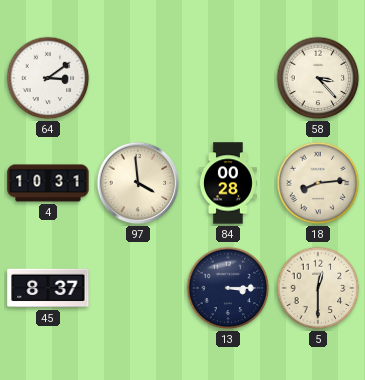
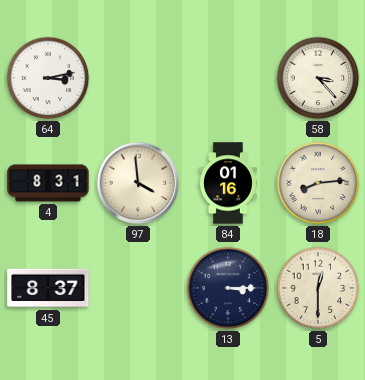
64: 3:09 -> 3:13 (48, 78)
4: 10:31 -> 8:31 (48, 183)
84: 00:28 -> 01:16 (228, 183)
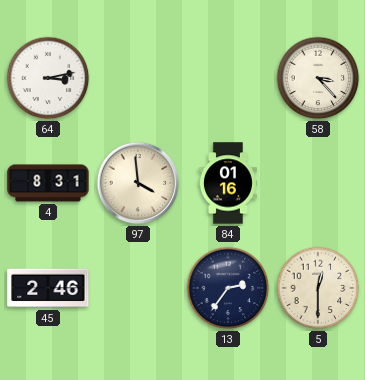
18: 8:14 -> none (318, 183)
45: 8:37 -> 2:46 (48, 288)
13: 3:15 -> 2:36 (228, 288)
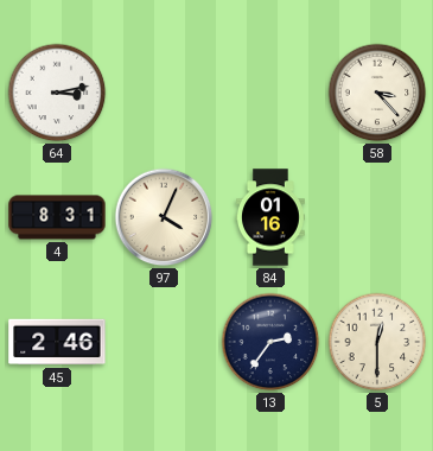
97: 3:59 -> 4:04 (164, 217)
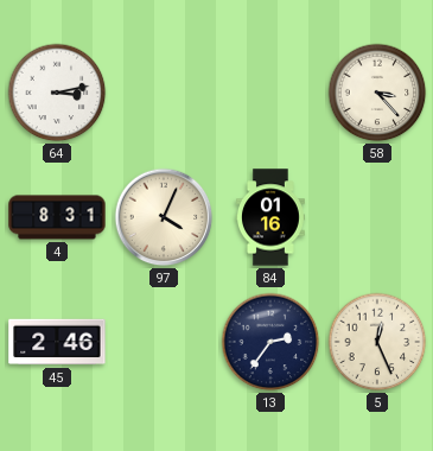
5: 12:30 -> 12:26 (377, 342)
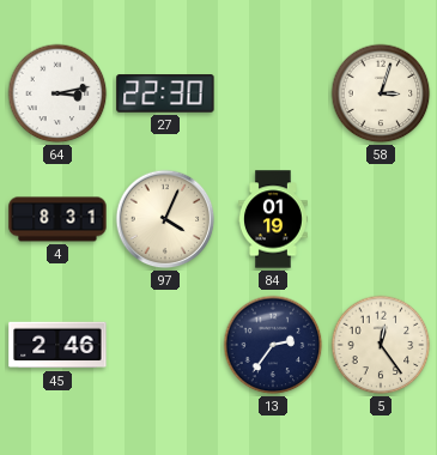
27: none -> 22:30 (165, 93)
58: 3:23 -> 3:03 (381, 93)
84: 01:16 -> 01:19 (273, 219)
5: 12:26 -> 12:24 (381, 345)
